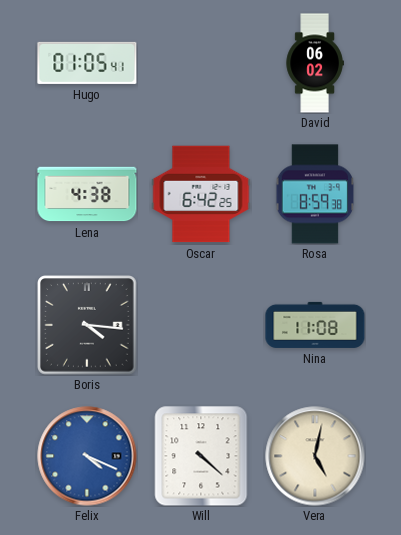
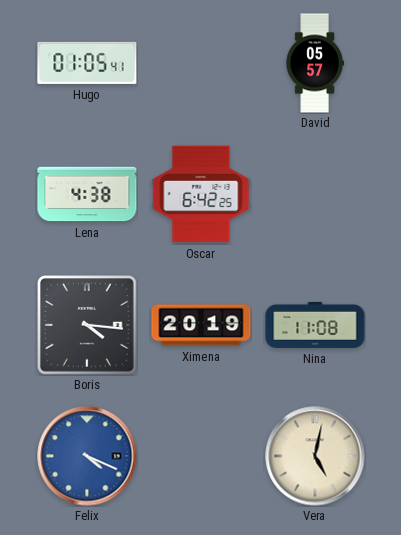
David: 06:02 -> 05:57 (315, 63)
Rosa: 8:59 -> none (315, 194)
Ximena: none -> 20:19 (201, 325)
Will: 4:22 -> none (201, 456)
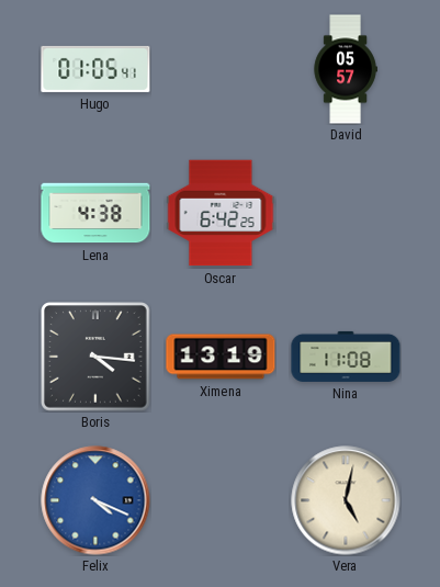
Ximena: 20:19 -> 13:19 (221, 357)
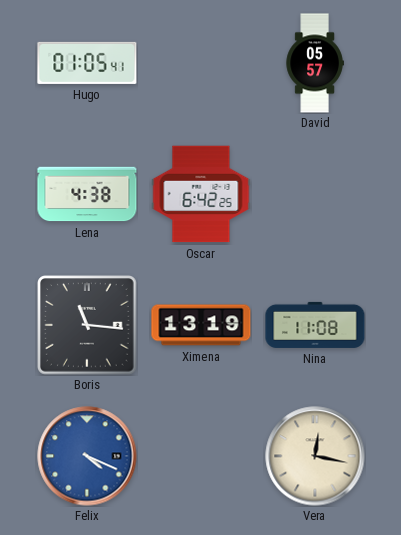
Boris: 4:16 -> 11:16 (87, 325)
Vera: 5:02 -> 12:17 (315, 456)
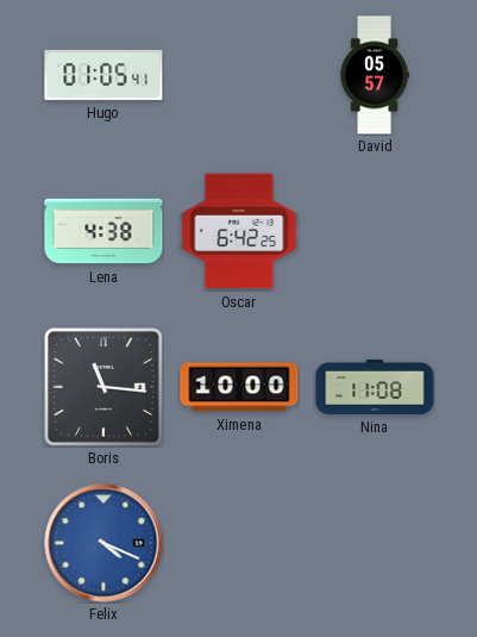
Ximena: 13:19 -> 10:00 (239, 387)
Vera: 12:17 -> none (315, 456)
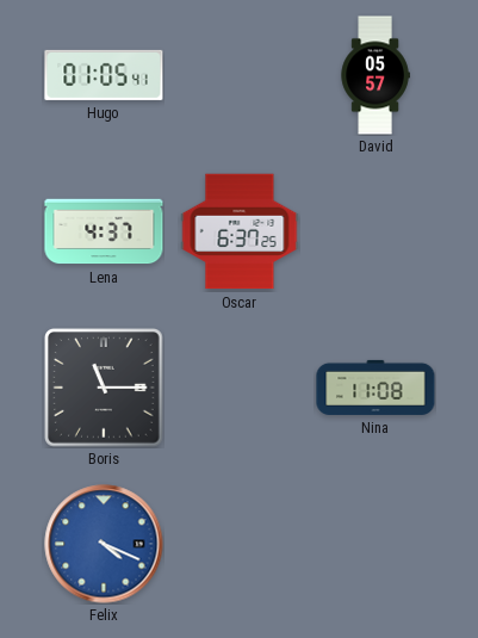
Lena: 4:38 -> 4:37 (104, 231)
Oscar: 6:42 -> 6:37 (240, 231)
Boris: 11:16 -> 11:15 (104, 388)
Ximena: 10:00 -> none (239, 387)
